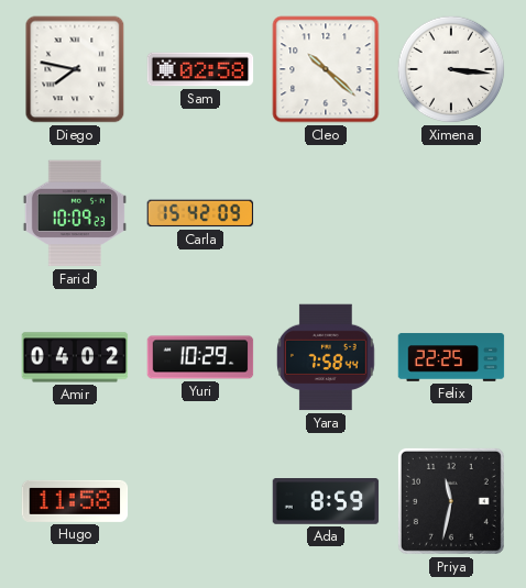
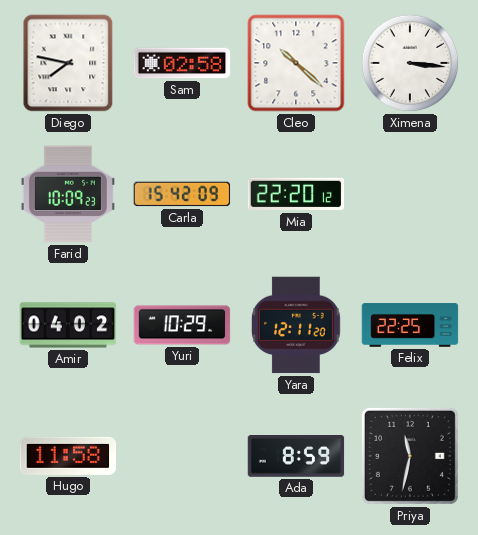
Mia: none -> 22:20 (296, 194)
Yara: 7:58 -> 12:11 (296, 325)
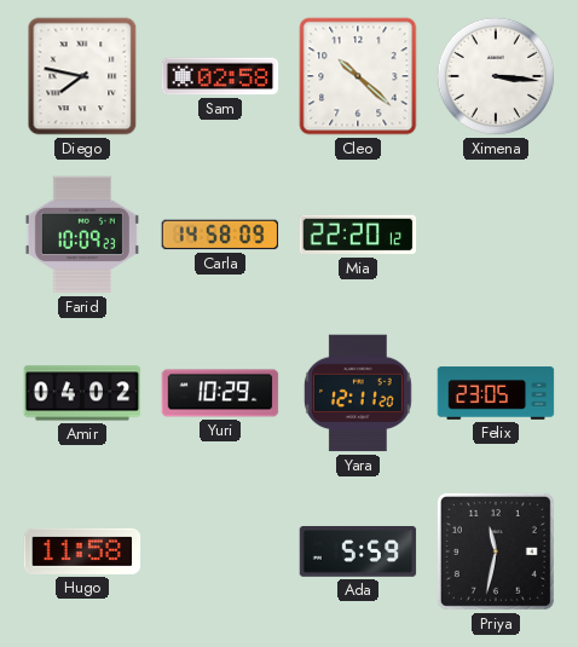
Carla: 15:42 -> 14:58 (220, 235)
Felix: 22:25 -> 23:05 (496, 393)
Ada: 8:59 -> 5:59 (358, 553)
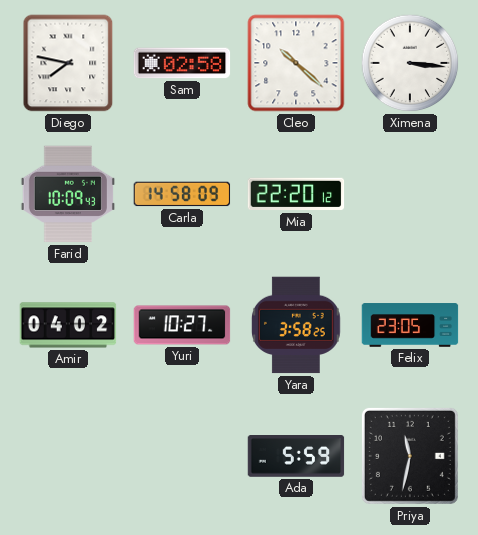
Farid: 10:09:23 -> 10:09:43 (68, 194)
Yuri: 10:29 -> 10:27 (182, 325)
Yara: 12:11 -> 3:58 (296, 325)
Hugo: 11:58 -> none (82, 551)
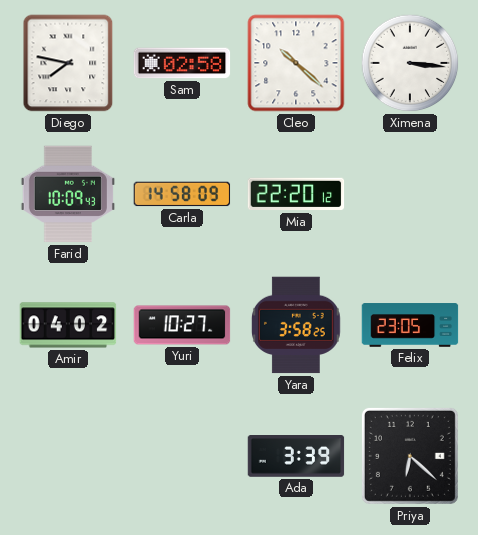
Ada: 5:59 -> 3:39 (296, 457)
Priya: 11:32 -> 6:22 (410, 456)
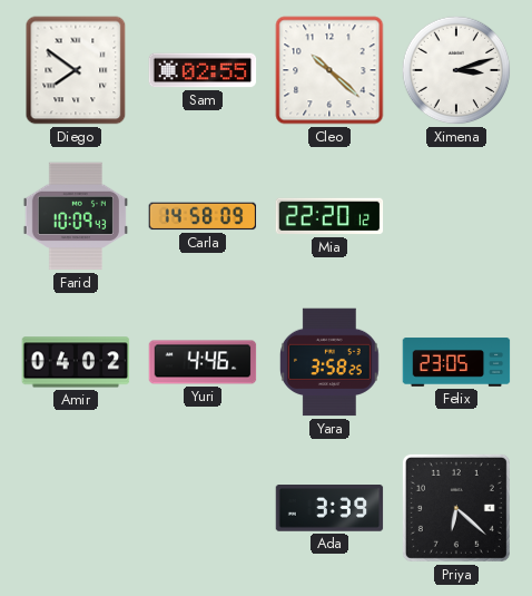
Diego: 7:47 -> 7:51 (76, 70)
Sam: 02:58 -> 02:55 (203, 70)
Ximena: 3:16 -> 3:12 (456, 70)
Yuri: 10:27 -> 4:46 (203, 362)
